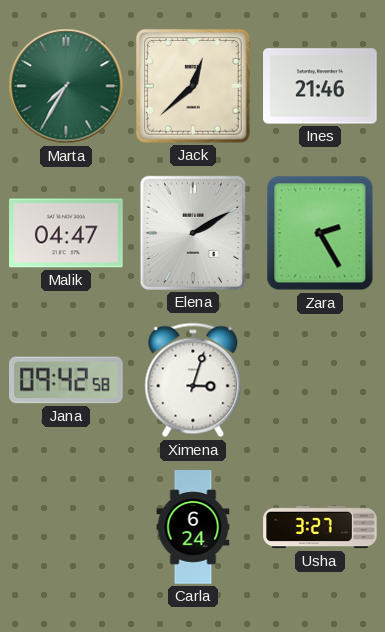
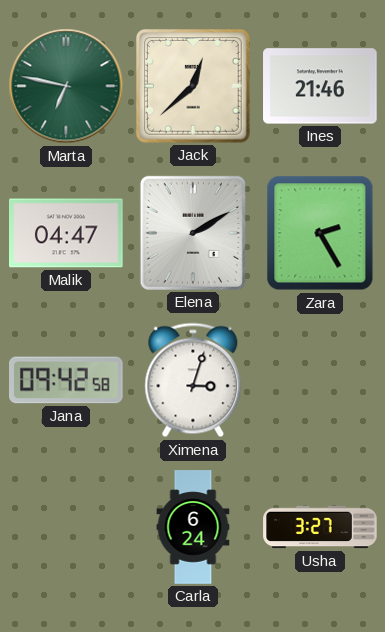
Marta: 7:35 -> 6:47 (66, 86)
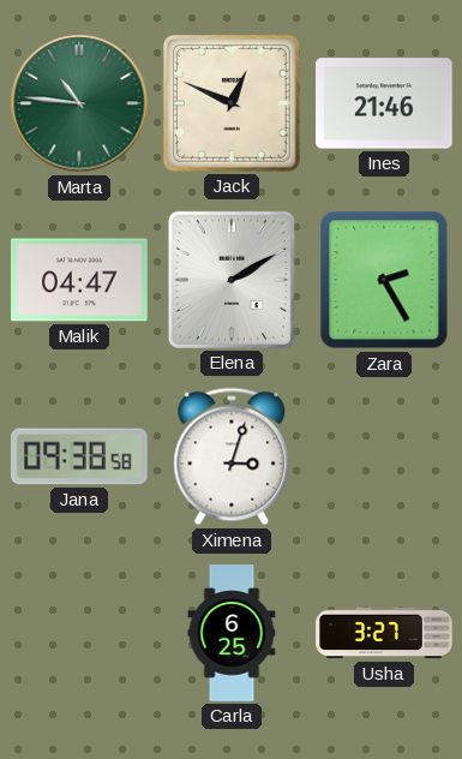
Marta: 6:47 -> 10:46 (79, 103)
Jack: 12:38 -> 12:49 (232, 103)
Jana: 09:42 -> 09:38 (80, 456)
Carla: 6:24 -> 6:25 (232, 633)
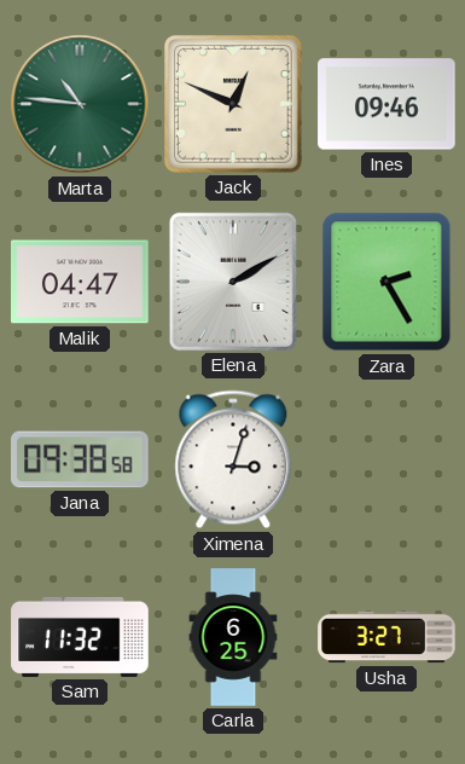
Ines: 21:46 -> 09:46 (386, 104)
Sam: none -> 11:32 (80, 637)
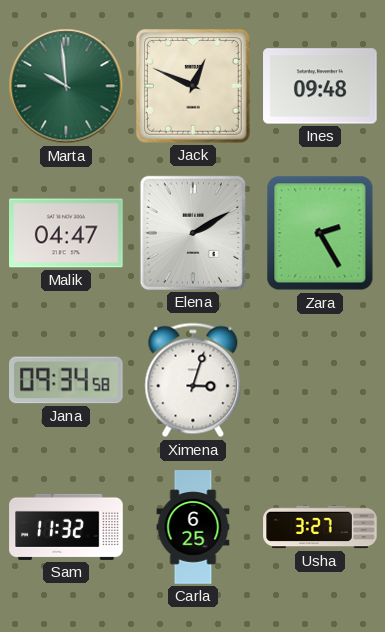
Marta: 10:46 -> 9:59 (66, 86)
Ines: 09:46 -> 09:48 (320, 86)
Jana: 09:38 -> 09:34 (67, 380)
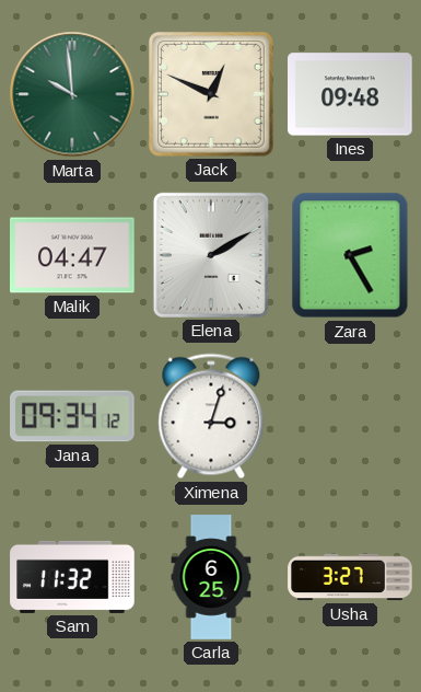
Jana: 09:34:58 -> 09:34:12 (73, 416)
